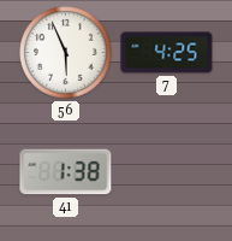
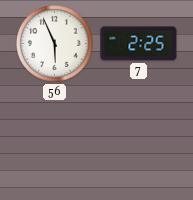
7: 4:25 -> 2:25 (139, 44)
41: 1:38 -> none (66, 172)
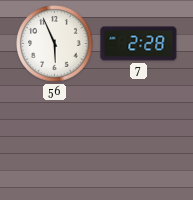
7: 2:25 -> 2:28 (139, 44)
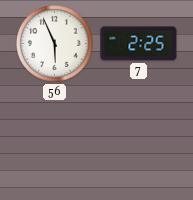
7: 2:28 -> 2:25 (139, 44)
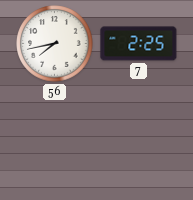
56: 5:56 -> 7:43 (55, 44)
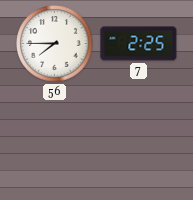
56: 7:43 -> 7:45 (55, 44)
